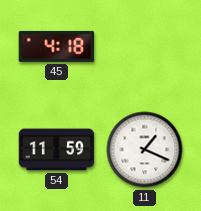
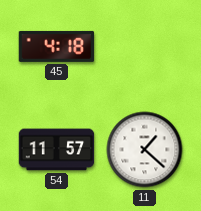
54: 11:59 -> 11:57 (57, 150)
11: 1:19 -> 1:22 (145, 150)
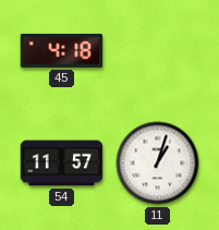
11: 1:22 -> 1:03 (158, 164)
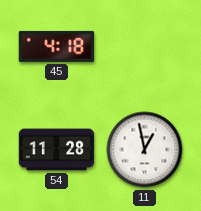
54: 11:57 -> 11:28 (57, 150)
11: 1:03 -> 12:58 (145, 150)
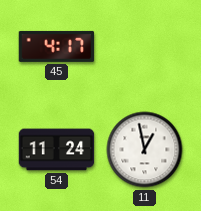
45: 4:18 -> 4:17 (57, 46)
54: 11:28 -> 11:24 (57, 150)
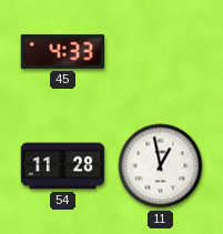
45: 4:17 -> 4:33 (63, 51)
54: 11:24 -> 11:28 (63, 166)
